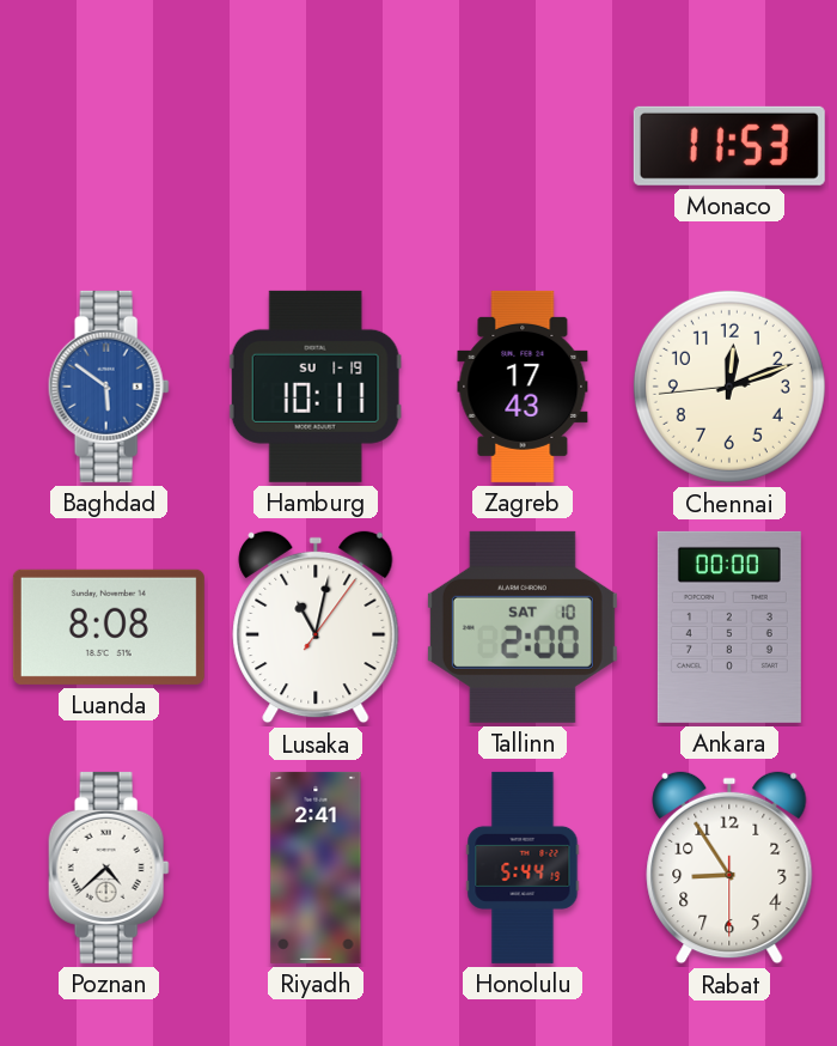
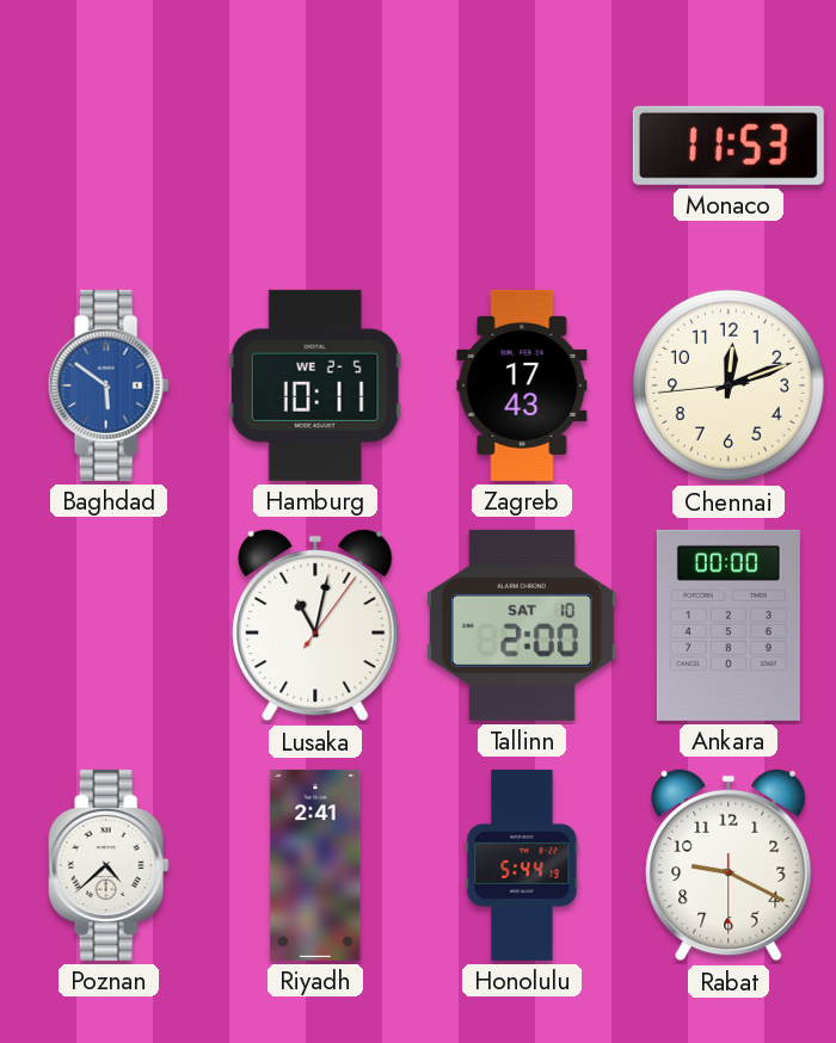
Hamburg date: SU 1-19 -> WE 2-5 (315, 385)
Luanda: 8:08 -> none (109, 627)
Rabat: 8:54 -> 9:19 (729, 865)
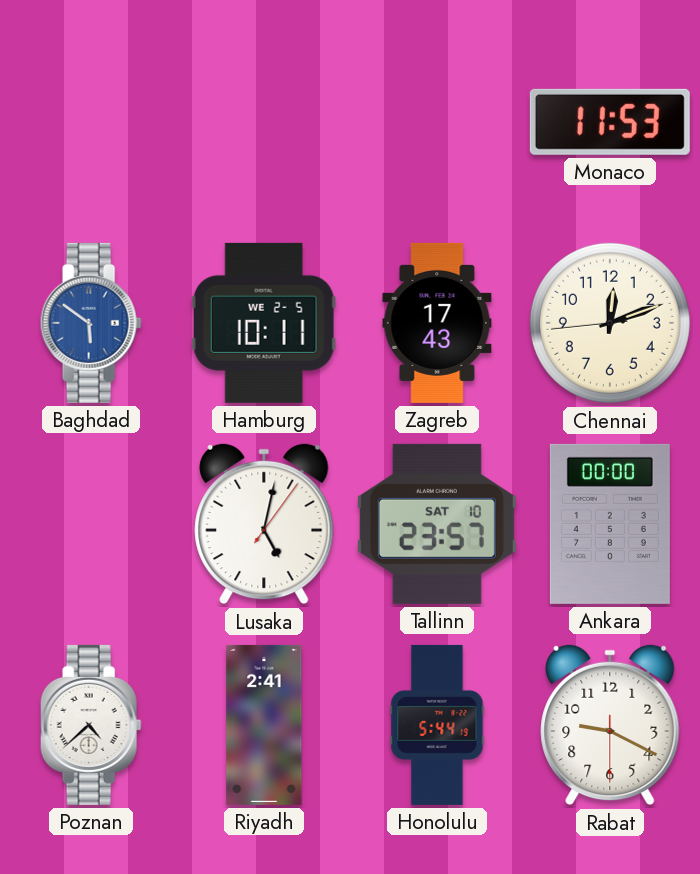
Lusaka: 11:02 -> 5:02 (264, 524)
Tallinn: 2:00 -> 23:57 (437, 524)
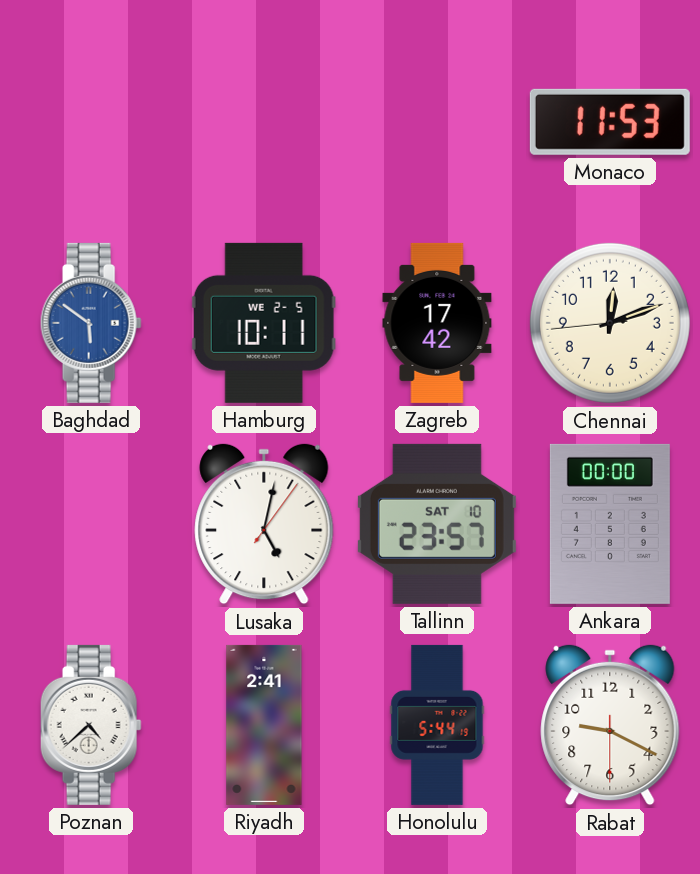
Zagreb: 17:43 -> 17:42 (437, 323)
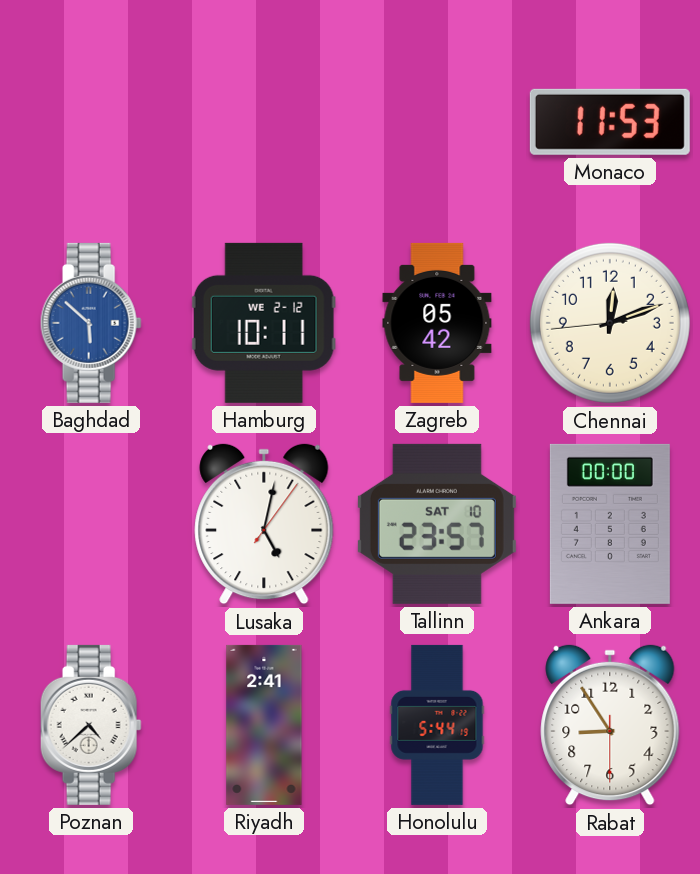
Baghdad: 5:51 -> 5:52 (91, 323)
Hamburg date: WE 2-5 -> WE 2-12 (264, 323)
Zagreb: 17:42 -> 05:42 (437, 323)
Rabat: 9:19 -> 8:54 (610, 725)
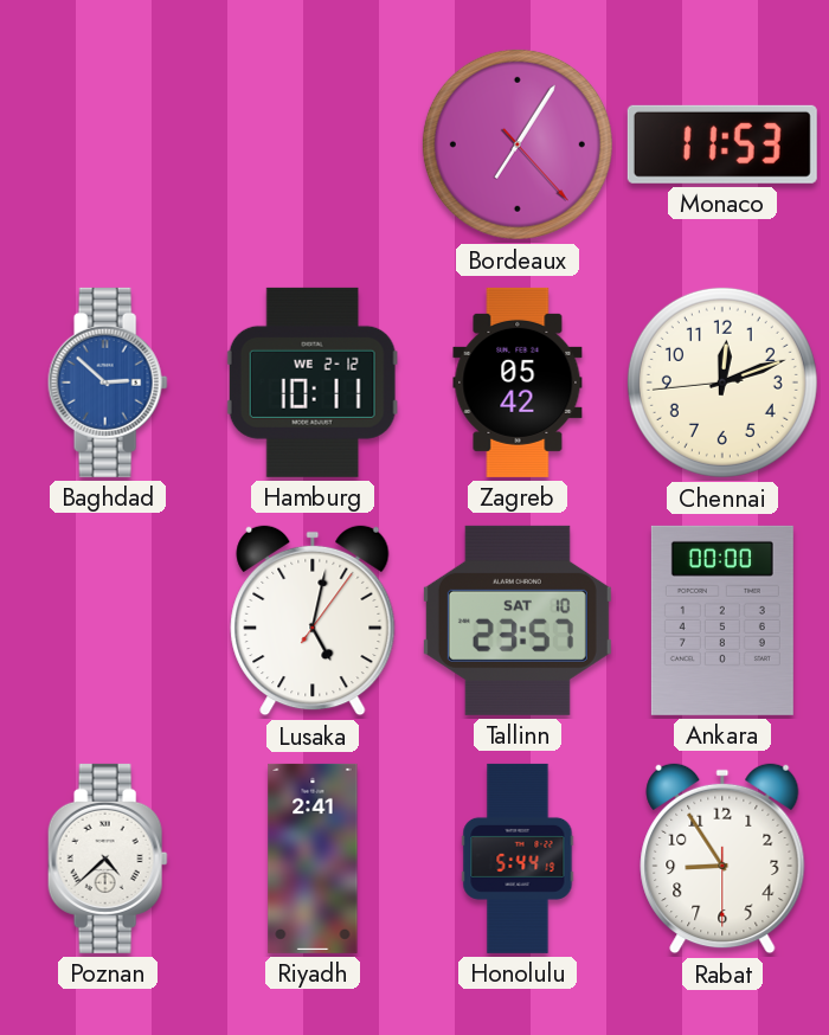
Bordeaux: none -> 7:05 (518, 144)
Baghdad: 5:52 -> 2:52 (108, 382)
